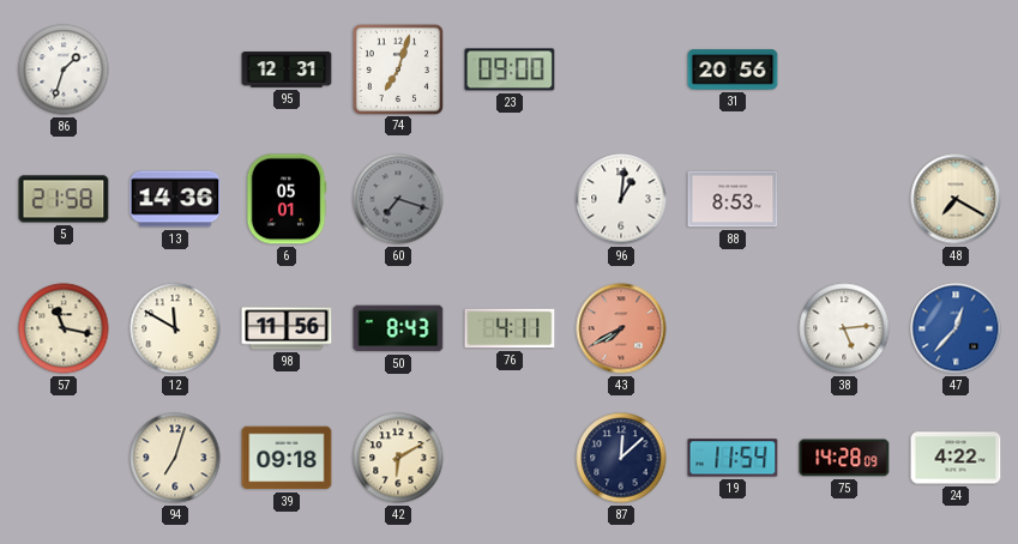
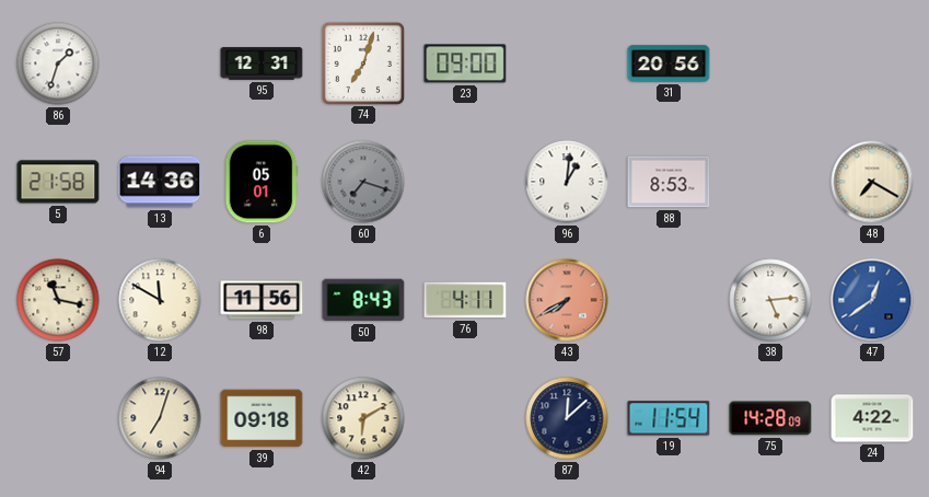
47: 12:37 -> 12:39 (872, 300)
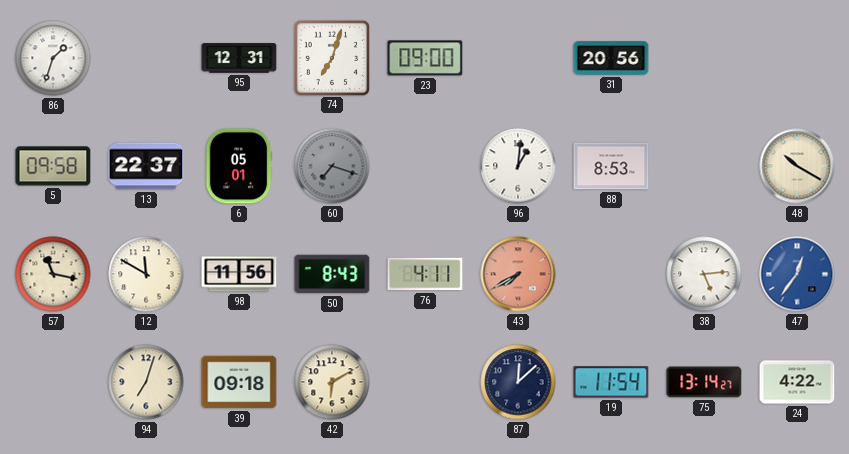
5: 21:58 -> 09:58 (53, 166)
13: 14:36 -> 22:37 (146, 166)
48: 7:20 -> 10:20 (797, 166)
47: 12:39 -> 12:36 (797, 274)
75: 14:28 -> 13:14 (704, 382)
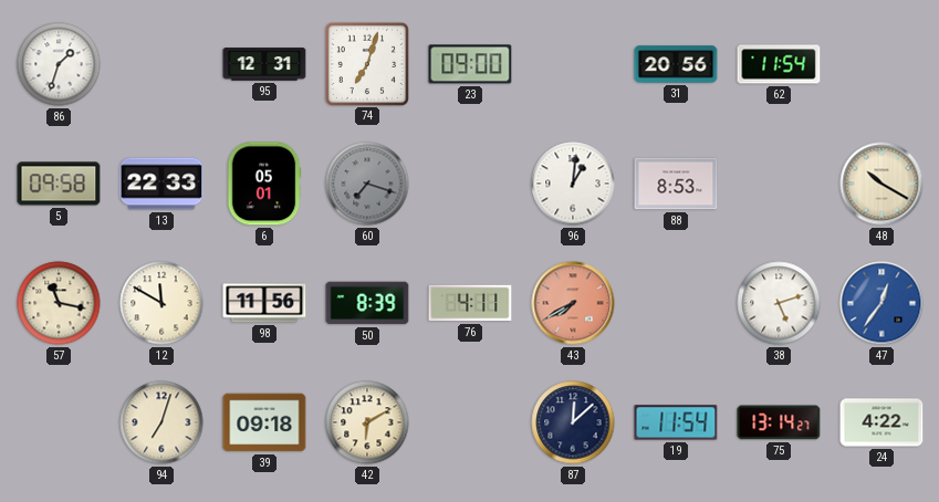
62: none -> 11:54 (779, 64)
13: 22:37 -> 22:33 (161, 184)
50: 8:43 -> 8:39 (367, 303)
38: 5:14 -> 5:12 (779, 303)
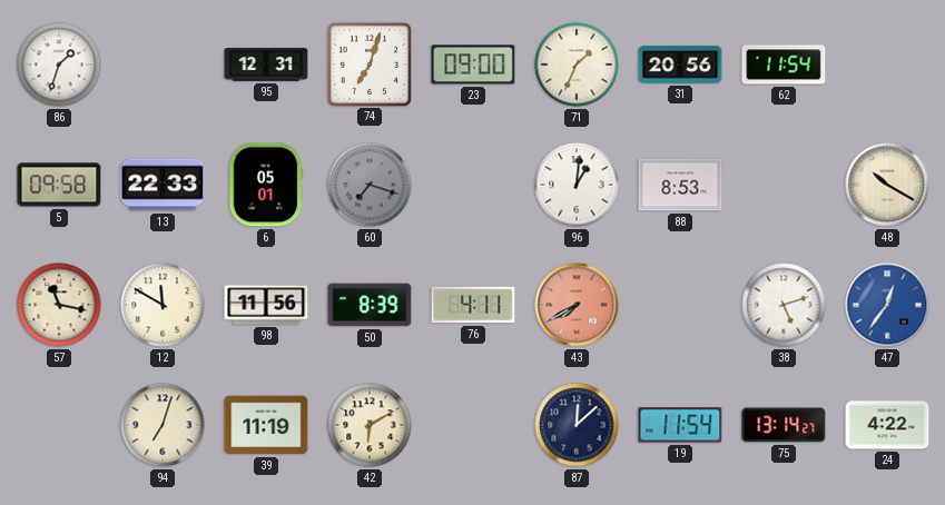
71: none -> 1:34 (577, 65)
39: 09:18 -> 11:19 (266, 425)
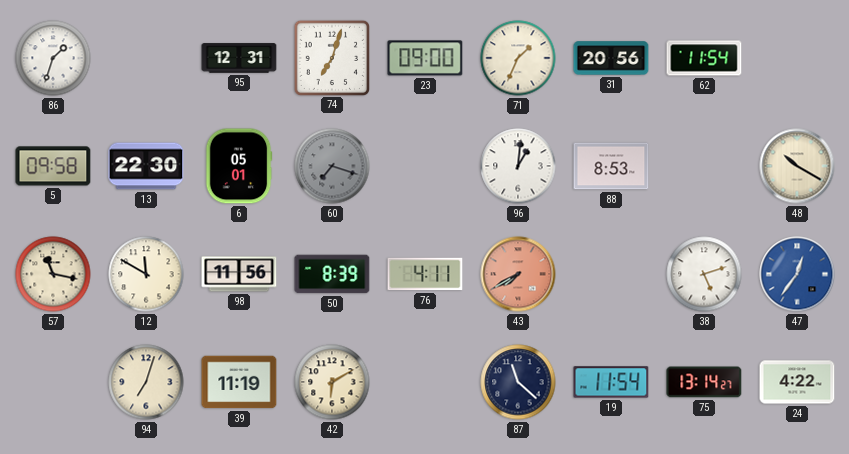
13: 22:33 -> 22:30 (146, 166)
87: 12:08 -> 11:22 (518, 382)
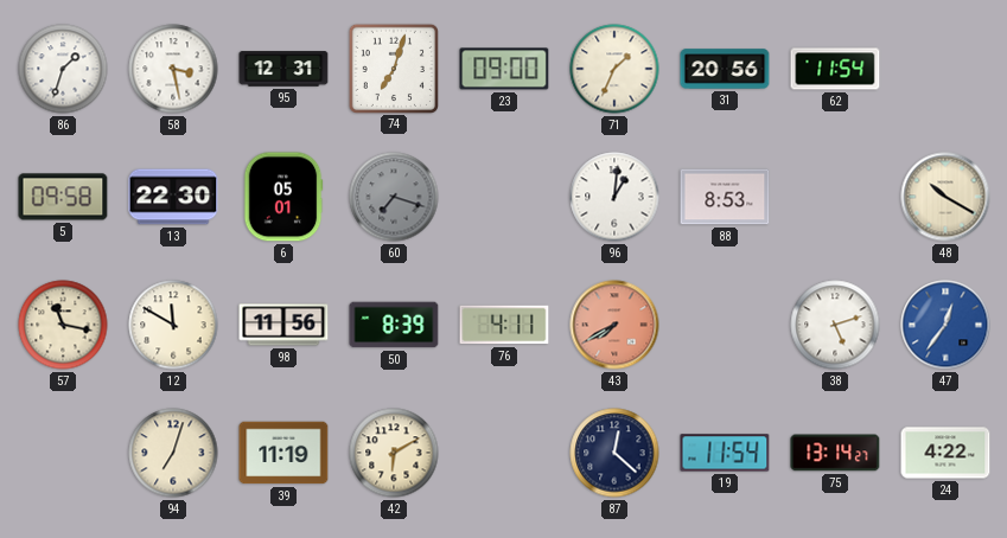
58: none -> 3:28 (173, 69)
87: 11:22 -> 12:22 (614, 453)
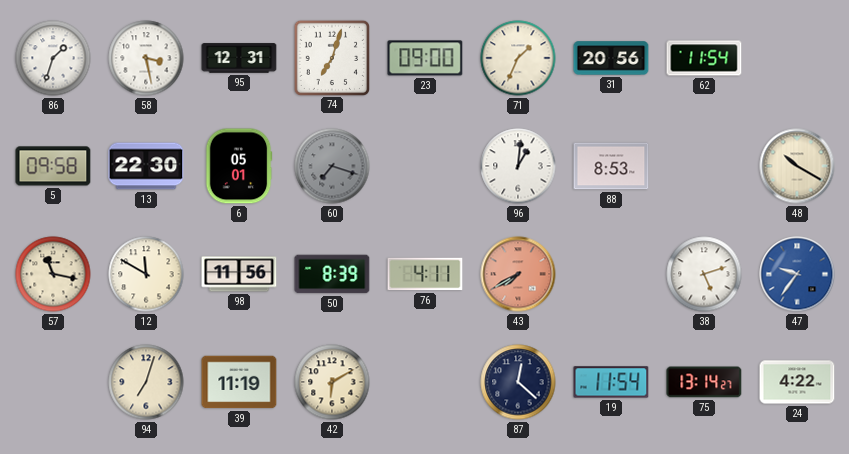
47: 12:36 -> 9:36 (797, 274)
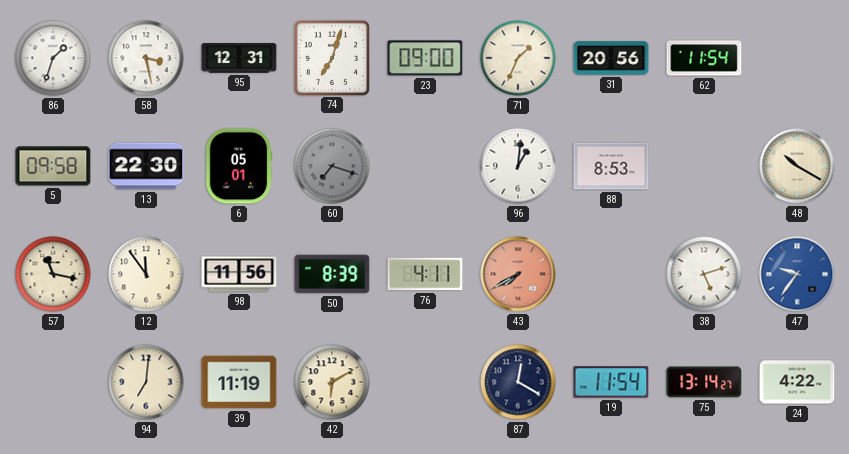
12: 11:50 -> 11:54 (146, 274)
94: 7:03 -> 7:01 (146, 382)
87: 12:22 -> 12:20 (518, 382)
